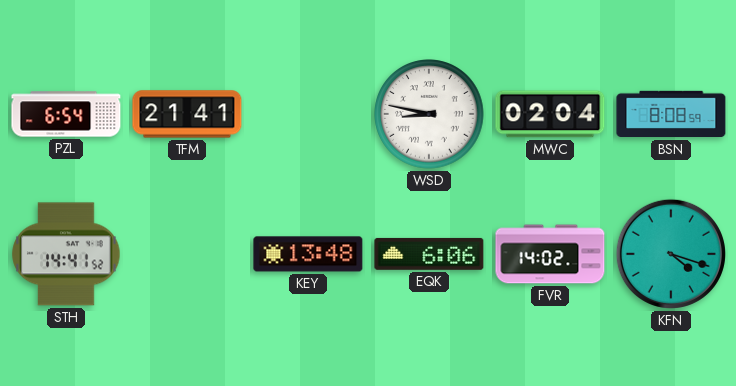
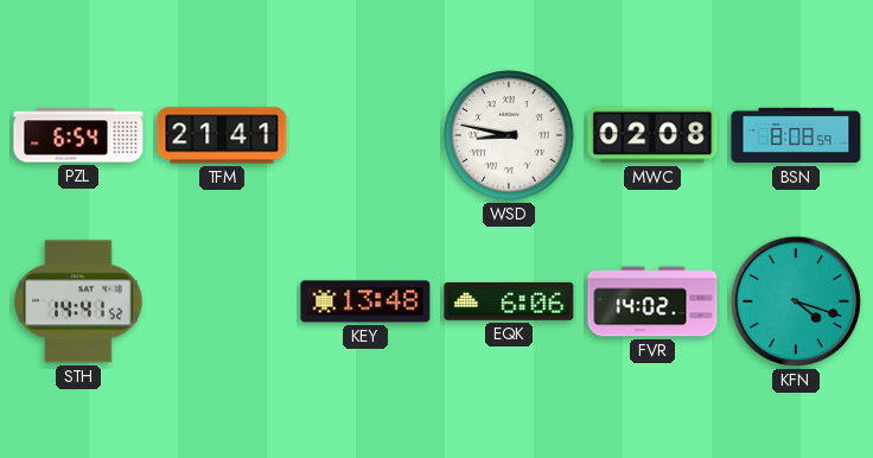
MWC: 02:04 -> 02:08 (652, 135)
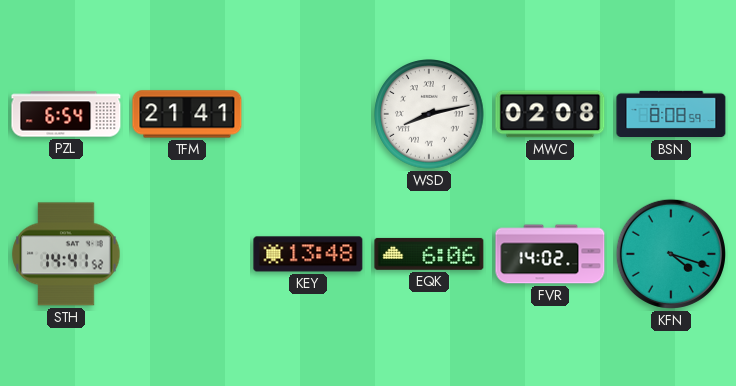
WSD: 8:47 -> 8:13 (429, 114)
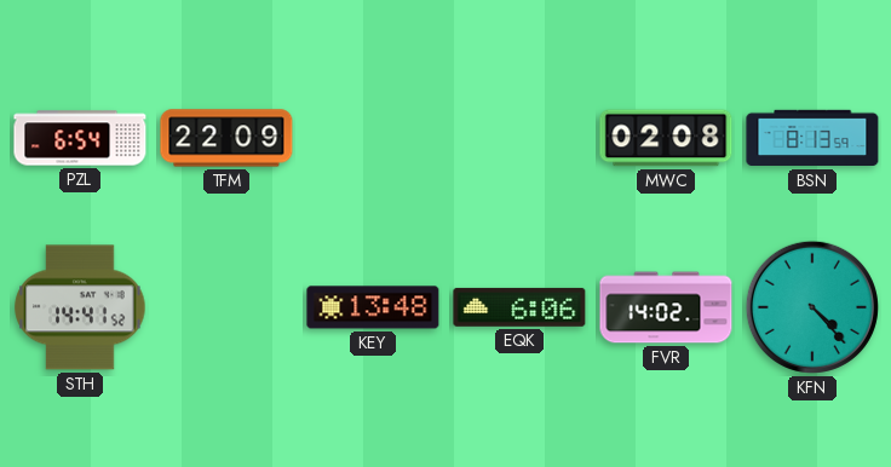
TFM: 21:41 -> 22:09 (226, 138)
WSD: 8:13 -> none (429, 114)
BSN: 8:08 -> 8:13 (812, 138)
KFN: 4:18 -> 4:23 (812, 307)
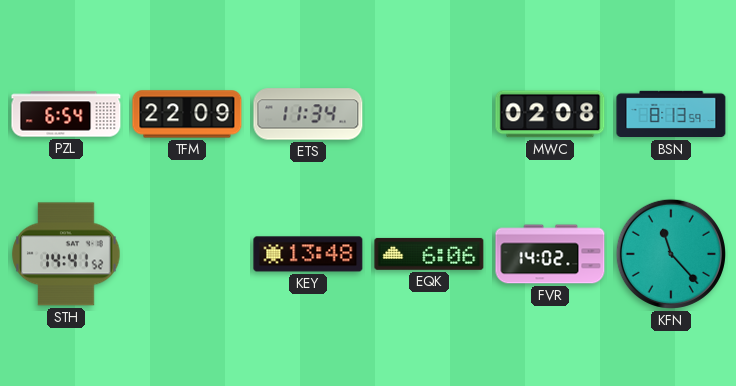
ETS: none -> 11:34 (308, 114)
KFN: 4:23 -> 11:23 (671, 254)
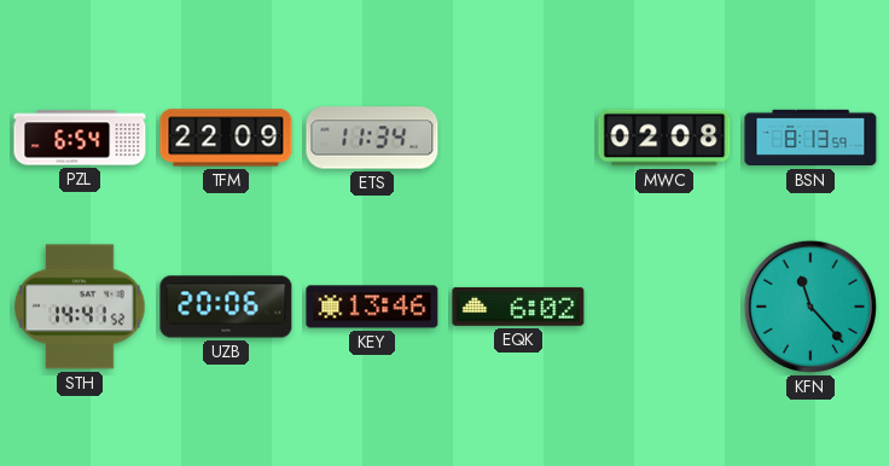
UZB: none -> 20:06 (226, 307)
KEY: 13:48 -> 13:46 (372, 307)
EQK: 6:06 -> 6:02 (518, 307)
FVR: 14:02 -> none (550, 254)
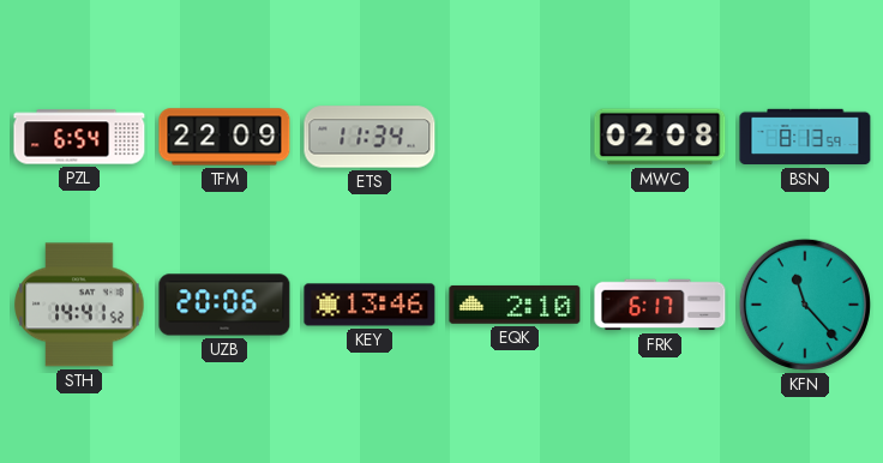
EQK: 6:02 -> 2:10 (515, 305)
FRK: none -> 6:17 (660, 305)
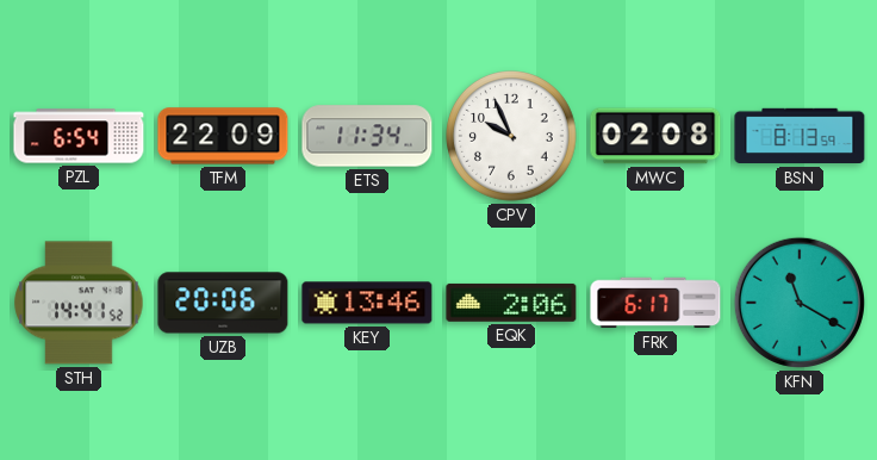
CPV: none -> 9:56 (511, 136)
EQK: 2:10 -> 2:06 (511, 303)
KFN: 11:23 -> 11:20 (800, 303)
